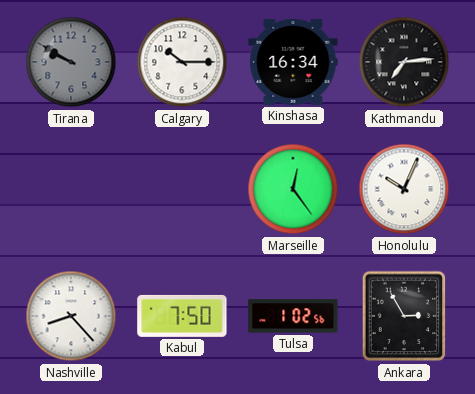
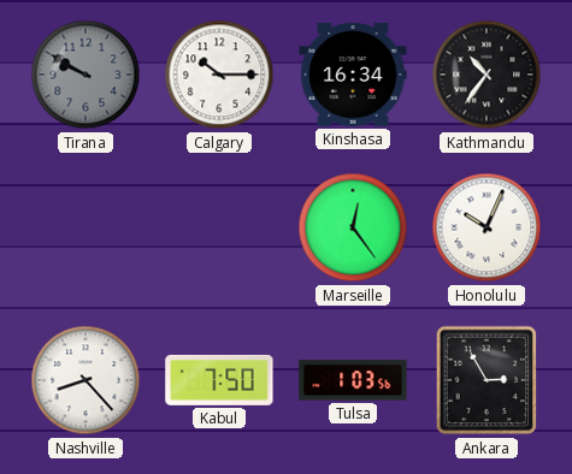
Kathmandu: 7:14 -> 10:36 (487, 75)
Tulsa: 1:02 -> 1:03 (353, 380)
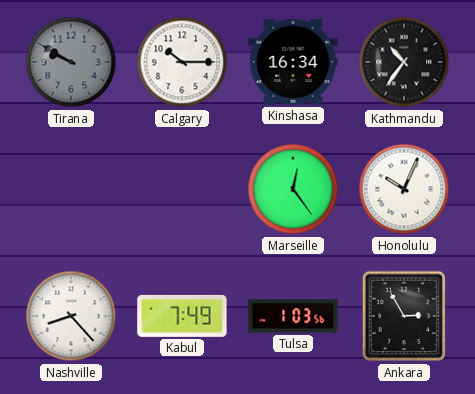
Kabul: 7:50 -> 7:49 (182, 316)
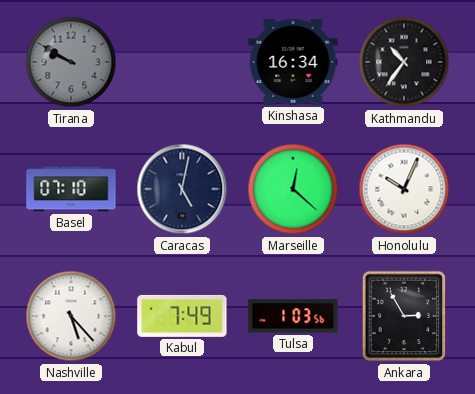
Calgary: 10:15 -> none (182, 62)
Basel: none -> 07:10 (71, 189)
Caracas: none -> 5:02 (182, 189)
Marseille: 12:24 -> 12:22 (293, 189)
Nashville: 8:23 -> 5:23 (71, 316)
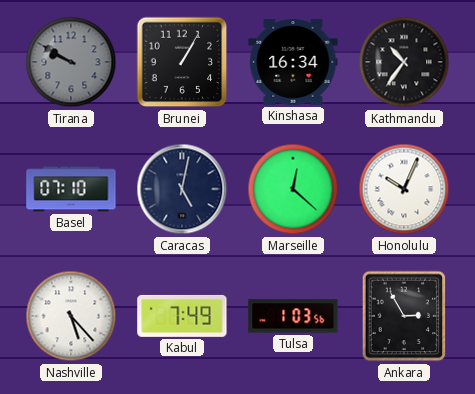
Brunei: none -> 1:05 (182, 62)
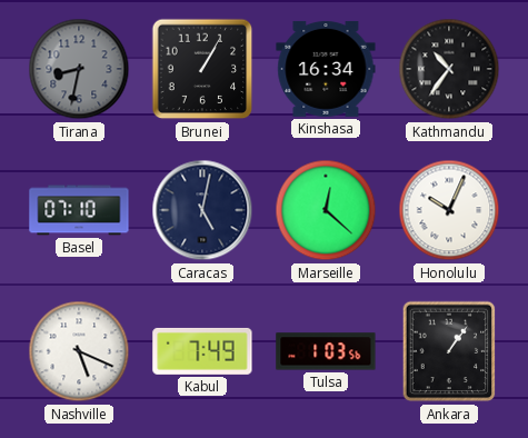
Tirana: 9:50 -> 8:32 (79, 69)
Nashville: 5:23 -> 5:19 (79, 351)
Ankara: 2:55 -> 1:06 (449, 351)
